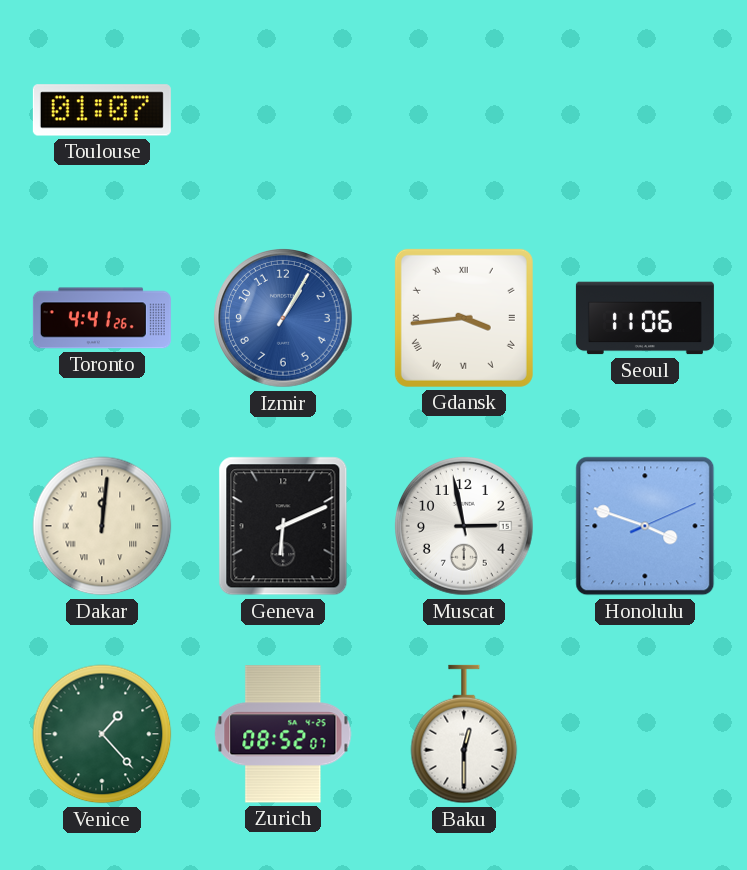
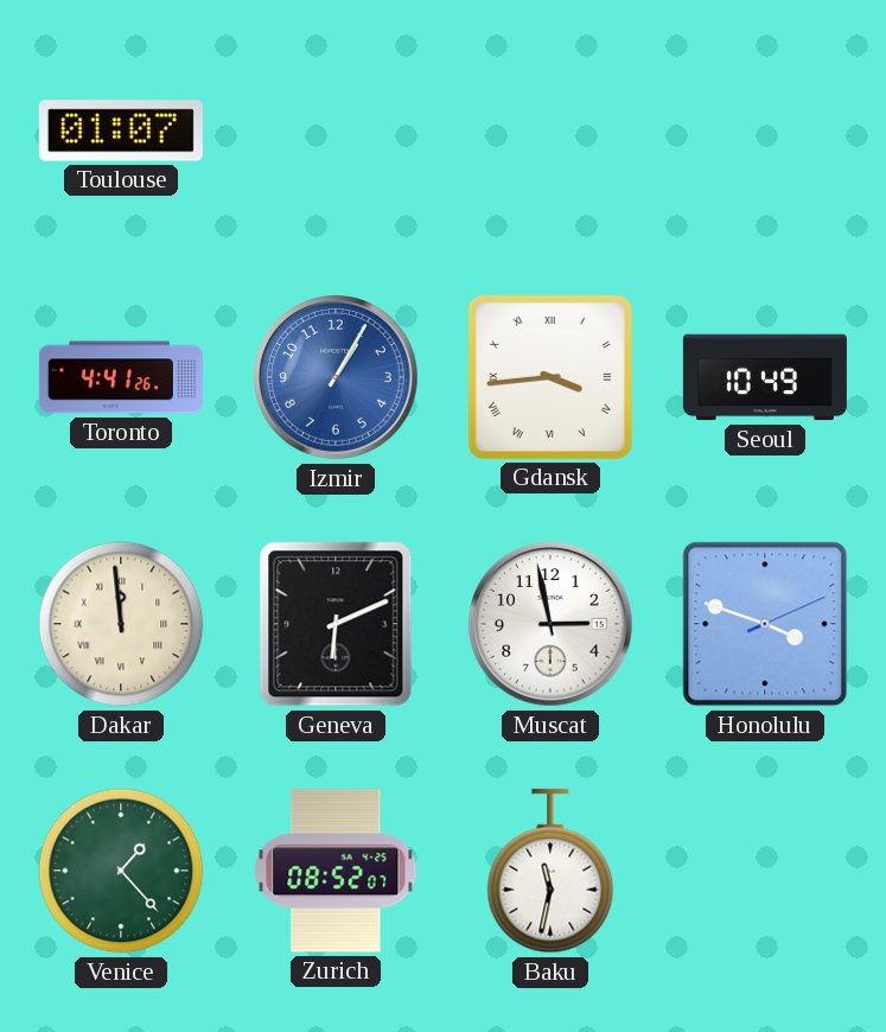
Seoul: 11:06 -> 10:49 (765, 377)
Dakar: 12:01 -> 11:59 (121, 624)
Baku: 12:30 -> 11:32 (550, 871)
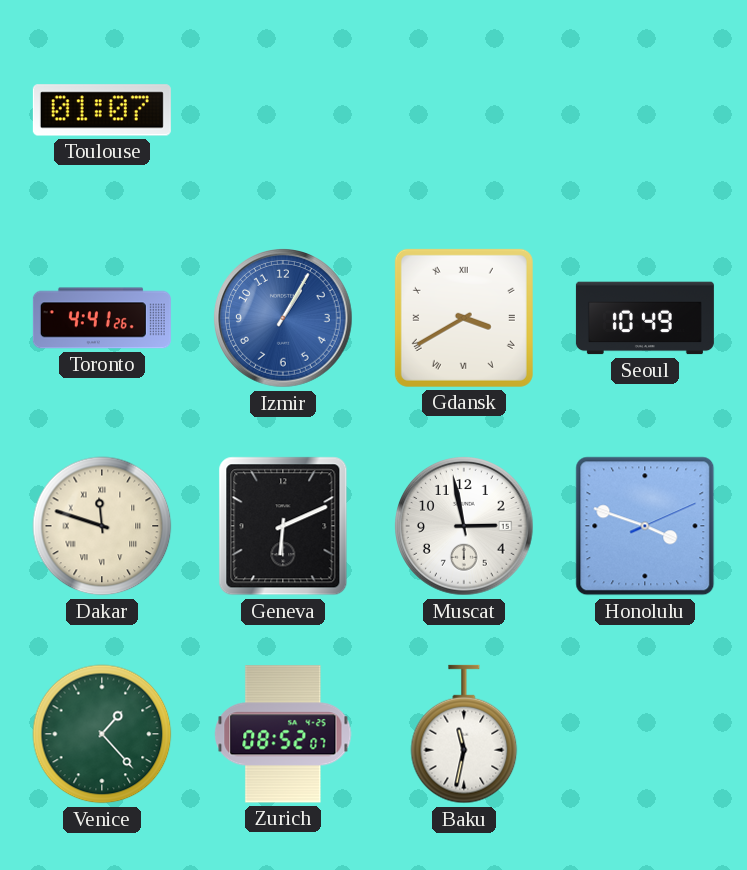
Gdansk: 3:44 -> 3:40 (464, 318)
Dakar: 11:59 -> 11:48 (102, 526)
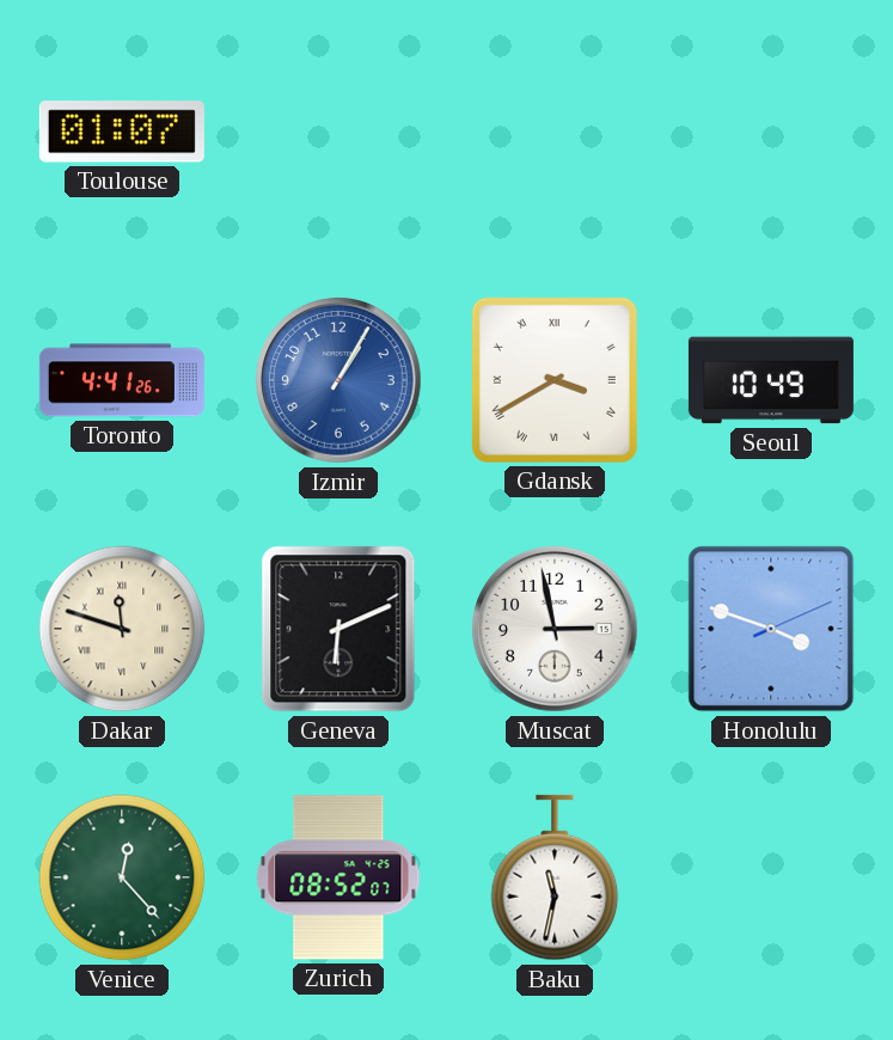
Venice: 1:23 -> 12:23 (122, 877)
